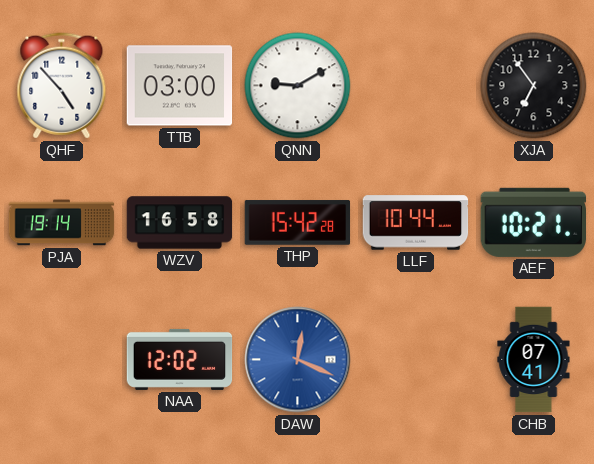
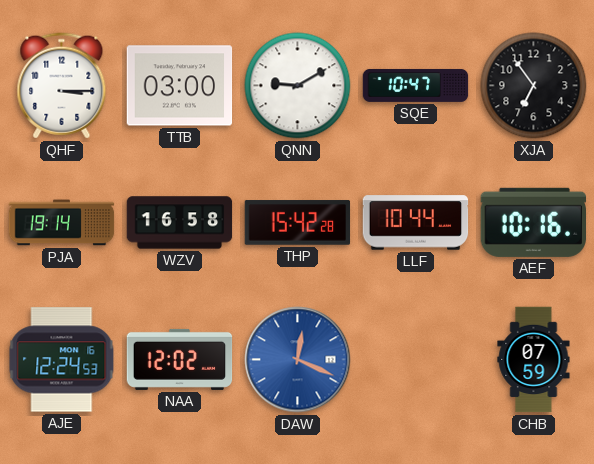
QHF: 4:53 -> 3:15 (62, 86)
SQE: none -> 10:47 (416, 86)
AEF: 10:21 -> 10:16 (533, 222)
AJE: none -> 12:24 (62, 360)
CHB: 07:41 -> 07:59 (534, 360)
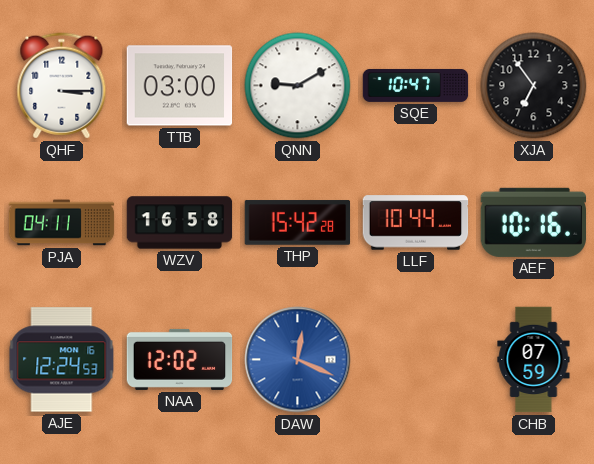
PJA: 19:14 -> 04:11 (62, 223)
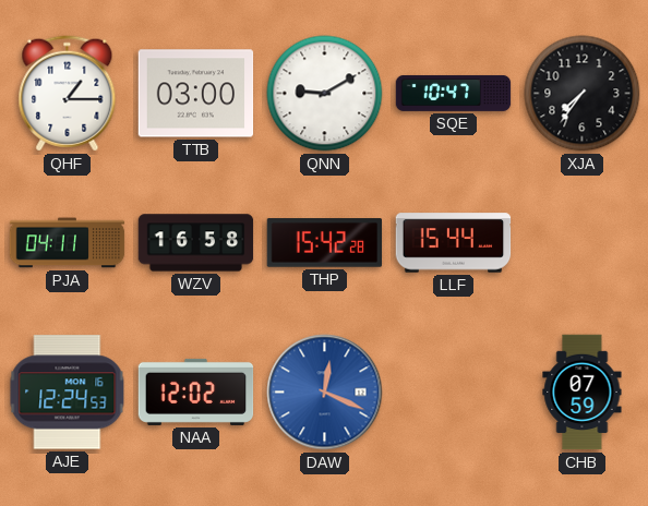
QHF: 3:15 -> 1:15 (68, 94)
XJA: 6:54 -> 7:36 (583, 94)
LLF: 10:44 -> 15:44 (454, 243)
AEF: 10:16 -> none (533, 222)
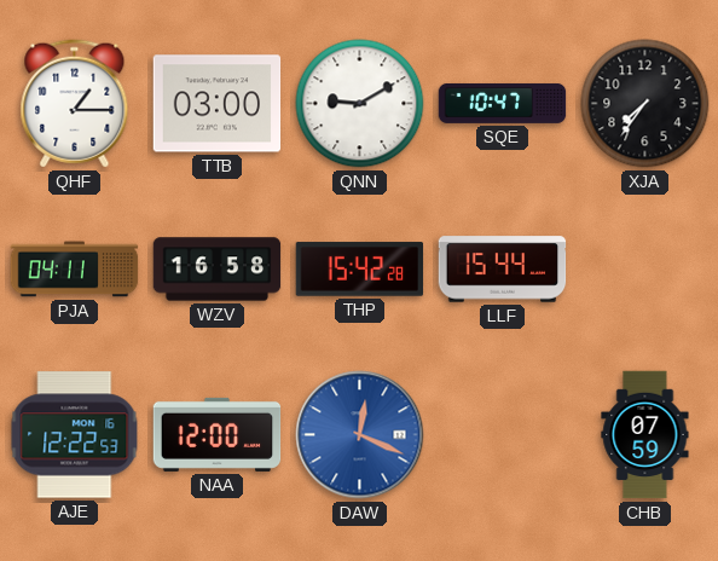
AJE: 12:24 -> 12:22 (75, 435)
NAA: 12:02 -> 12:00 (218, 434)
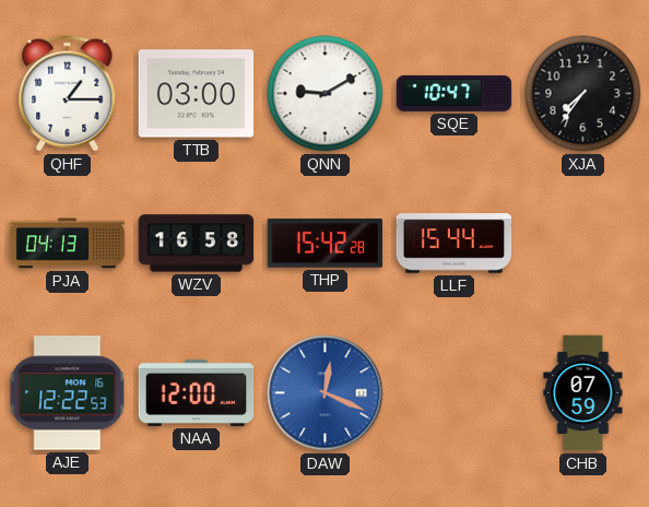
PJA: 04:11 -> 04:13 (68, 244)
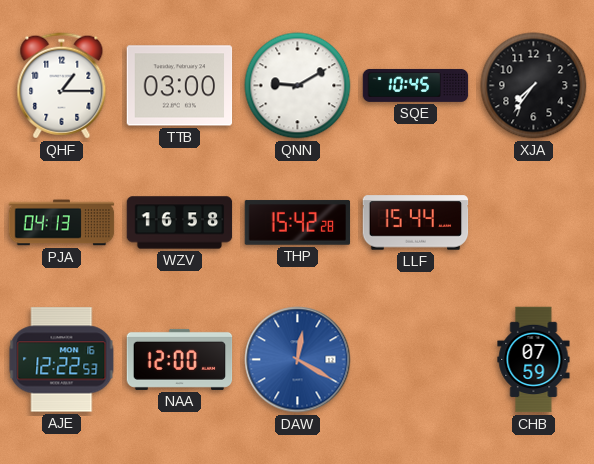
SQE: 10:47 -> 10:45 (416, 86)
DAW: 12:19 -> 12:20 (298, 360)
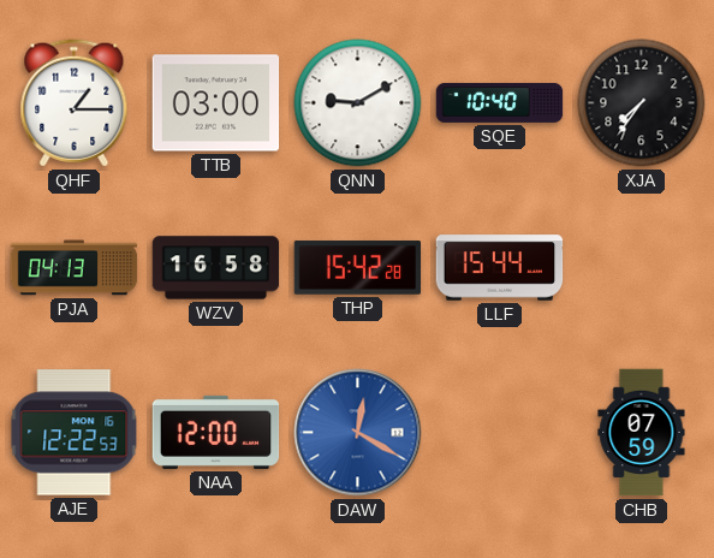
SQE: 10:45 -> 10:40 (500, 103)
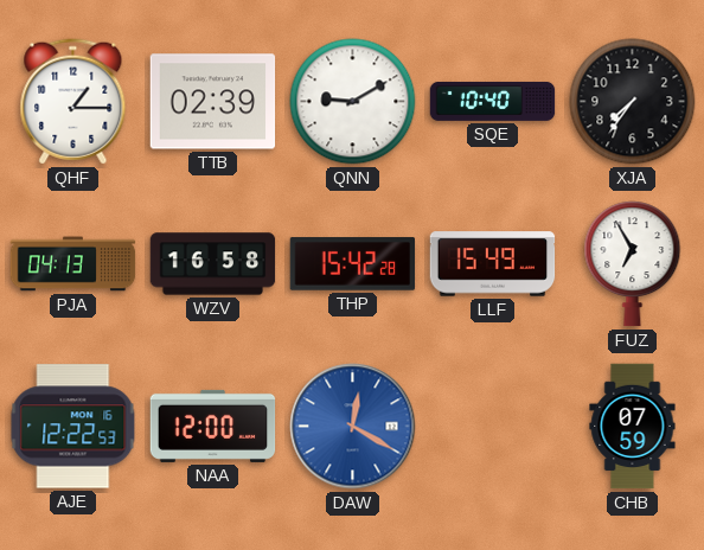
TTB: 03:00 -> 02:39 (213, 102)
LLF: 15:44 -> 15:49 (493, 264)
FUZ: none -> 6:55 (633, 264)
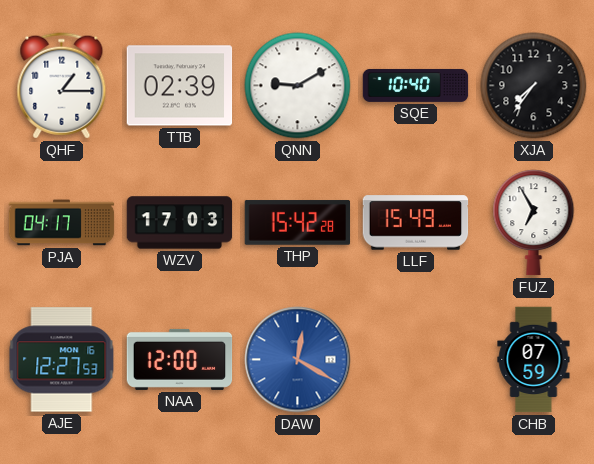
PJA: 04:13 -> 04:17 (62, 223)
WZV: 16:58 -> 17:03 (180, 223)
AJE: 12:22 -> 12:27 (62, 360)
